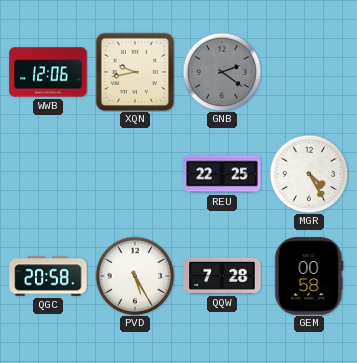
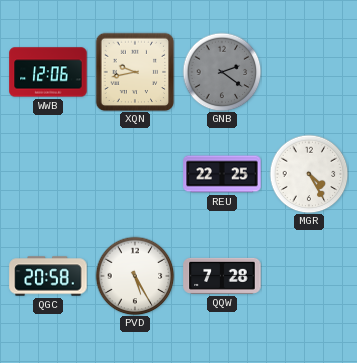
GEM: 00:58 -> none (309, 276)
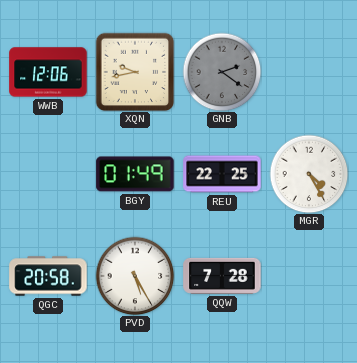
BGY: none -> 01:49 (135, 174)
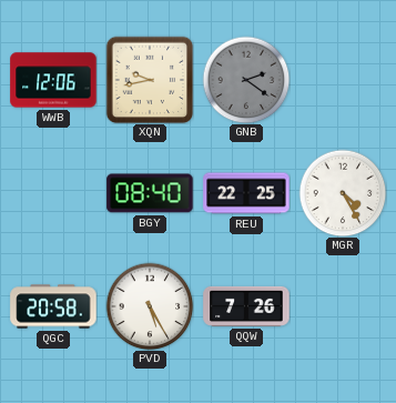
BGY: 01:49 -> 08:40 (150, 193)
QQW: 7:28 -> 7:26 (246, 306)
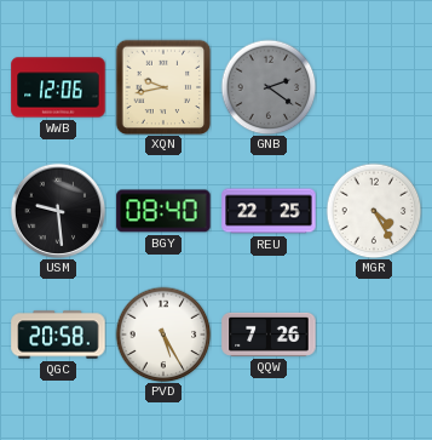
USM: none -> 9:29 (57, 210)
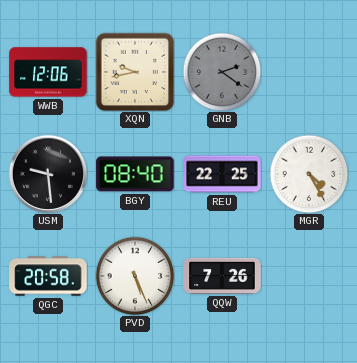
PVD: 5:25 -> 5:26 (135, 276)
